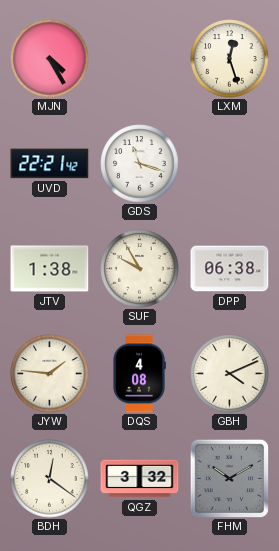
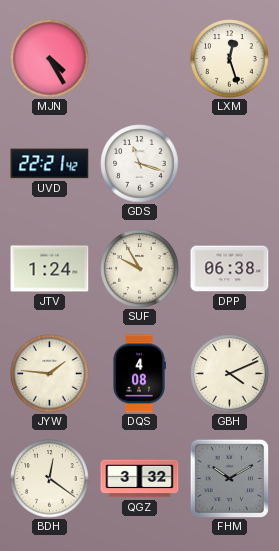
JTV: 1:38 -> 1:24 (50, 269)
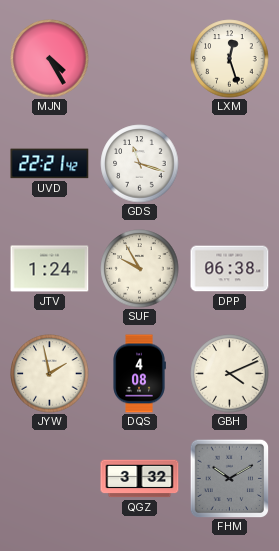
JYW: 1:46 -> 1:58 (50, 374)
BDH: 12:21 -> none (50, 479)
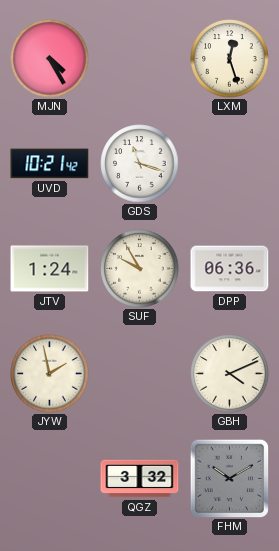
UVD: 22:21 -> 10:21 (50, 164)
DPP: 06:38 -> 06:36 (230, 269)
DQS: 4:08 -> none (139, 374)
